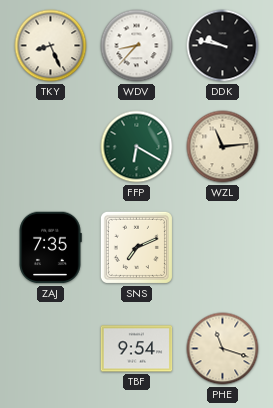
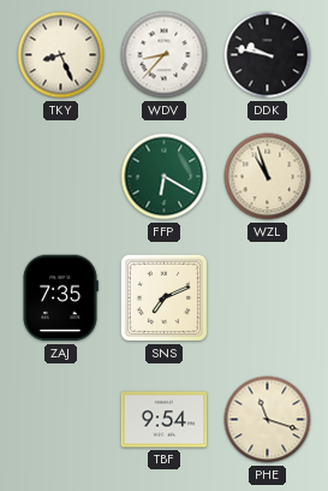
WZL: 11:14 -> 10:57 (268, 177)
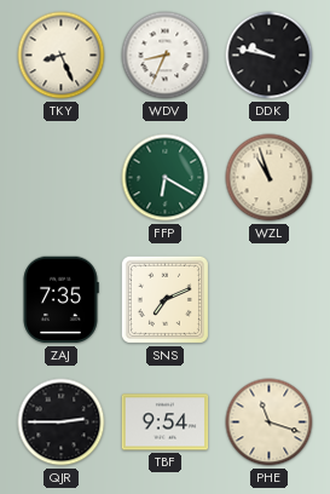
WDV: 8:37 -> 8:34 (166, 56)
QJR: none -> 2:45 (62, 423)
